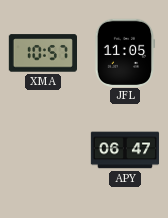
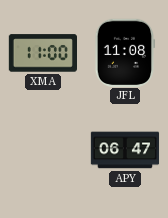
XMA: 10:57 -> 11:00 (42, 53)
JFL: 11:05 -> 11:08 (125, 52)
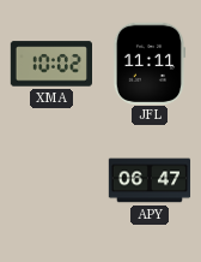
XMA: 11:00 -> 10:02 (50, 64)
JFL: 11:08 -> 11:11 (150, 62)
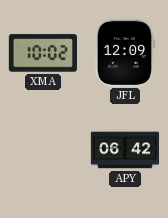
JFL: 11:11 -> 12:09 (125, 52)
APY: 06:47 -> 06:42 (125, 150)
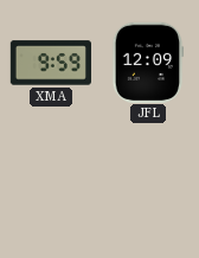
XMA: 10:02 -> 9:59 (50, 63)
APY: 06:42 -> none (125, 150)
